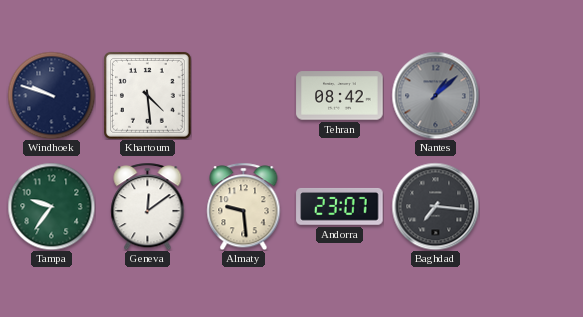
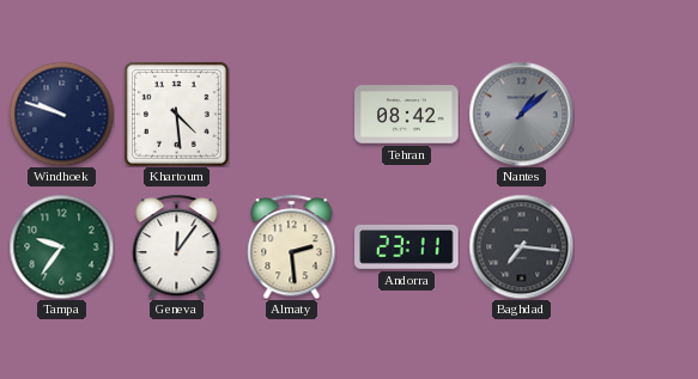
Geneva: 12:09 -> 12:06 (177, 246)
Almaty: 9:29 -> 2:29 (292, 246)
Andorra: 23:07 -> 23:11 (407, 247)
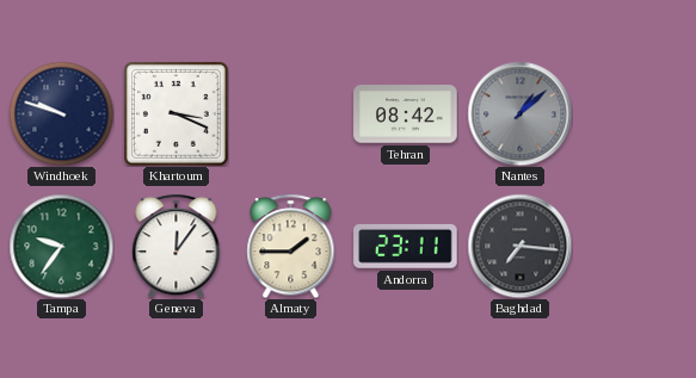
Khartoum: 4:29 -> 3:19 (175, 113)
Almaty: 2:29 -> 1:45 (291, 246)
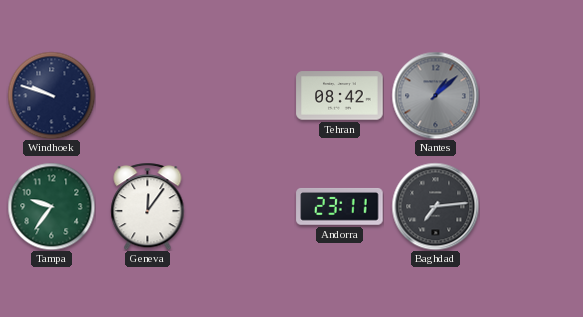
Khartoum: 3:19 -> none (175, 113)
Almaty: 1:45 -> none (291, 246)
Baghdad: 7:16 -> 7:14 (435, 206)
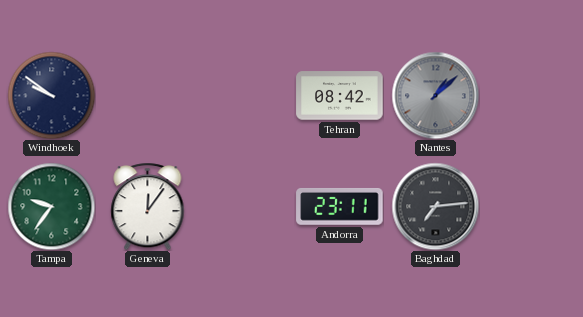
Windhoek: 9:48 -> 9:51 (51, 95)
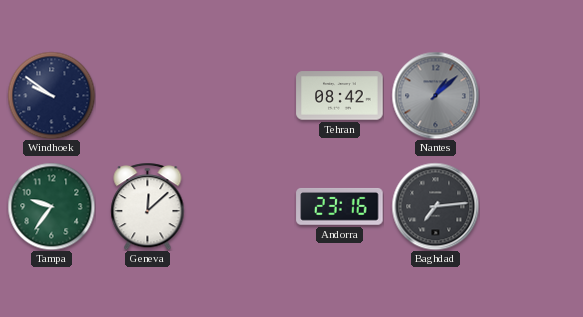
Geneva: 12:06 -> 12:08 (148, 206)
Andorra: 23:11 -> 23:16 (340, 207)
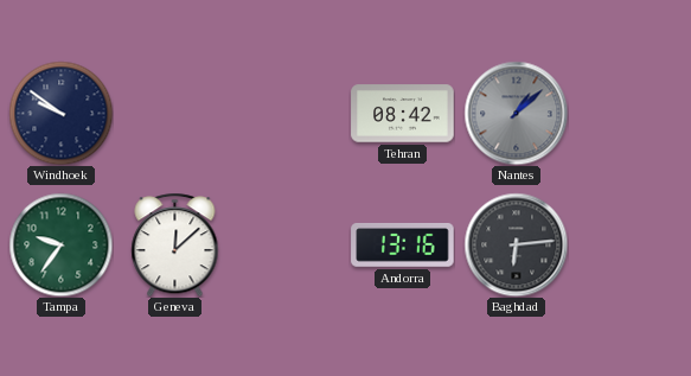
Andorra: 23:16 -> 13:16 (403, 246)
Baghdad: 7:14 -> 6:14 (516, 244)
